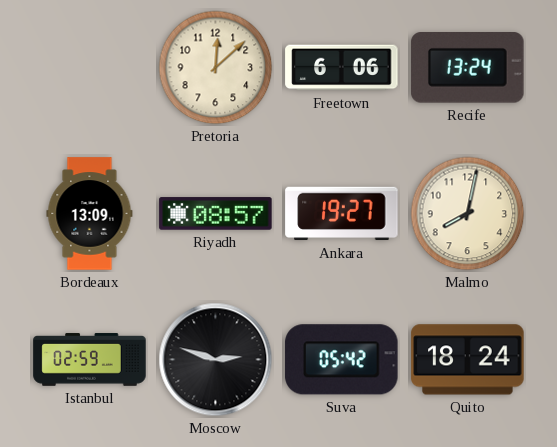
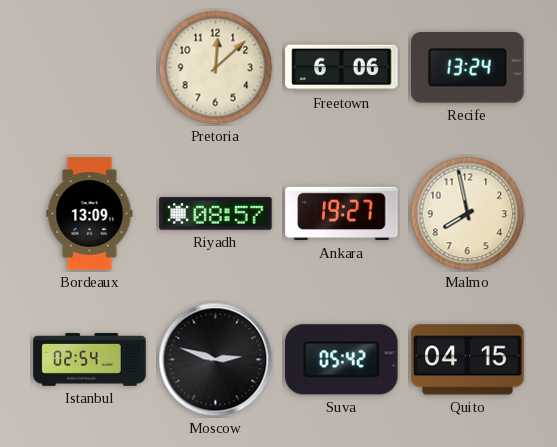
Malmo: 8:02 -> 7:58 (468, 214)
Istanbul: 02:59 -> 02:54 (90, 360)
Quito: 18:24 -> 04:15 (468, 360)
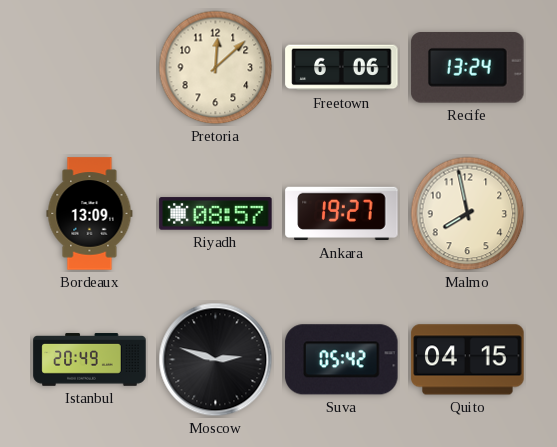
Istanbul: 02:54 -> 20:49 (90, 360)
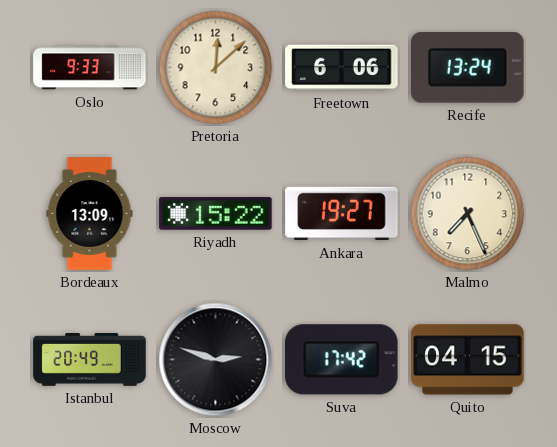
Oslo: none -> 9:33 (90, 68)
Riyadh: 08:57 -> 15:22 (216, 214)
Malmo: 7:58 -> 7:26 (468, 214)
Suva: 05:42 -> 17:42 (342, 360)
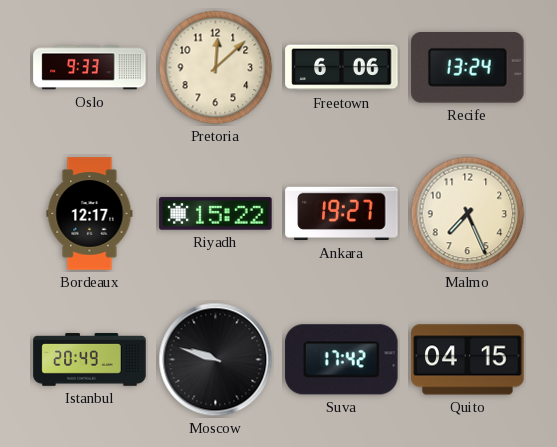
Bordeaux: 13:09 -> 12:17 (90, 214)
Moscow: 2:48 -> 9:48 (216, 360)
